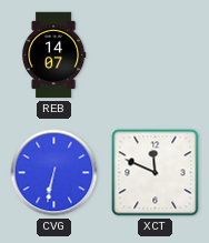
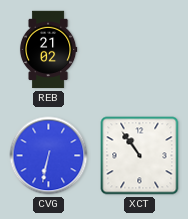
REB: 14:07 -> 21:02 (48, 50)
XCT: 11:49 -> 10:54 (140, 156)
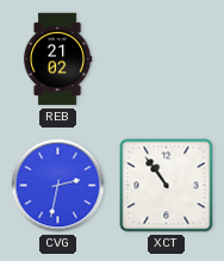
CVG: 6:32 -> 2:32 (58, 186)
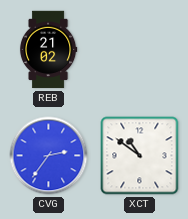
CVG: 2:32 -> 2:36 (49, 156)
XCT: 10:54 -> 10:51 (140, 156)
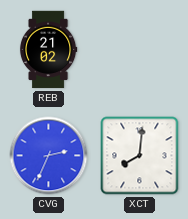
CVG: 2:36 -> 2:34 (49, 156)
XCT: 10:51 -> 8:01 (140, 156)
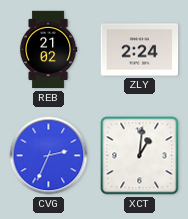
ZLY: none -> 2:24 (140, 50)
XCT: 8:01 -> 1:01 (140, 156)
